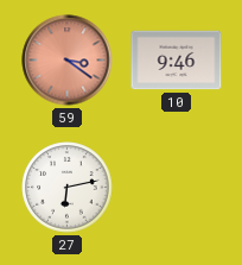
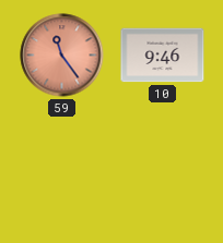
59: 3:21 -> 11:24 (62, 56)
27: 6:13 -> none (68, 188)
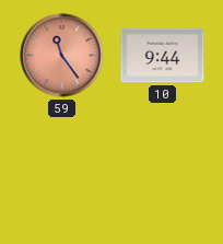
10: 9:46 -> 9:44 (163, 56)
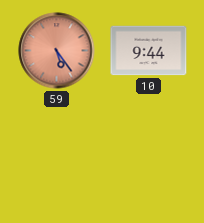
59: 11:24 -> 5:24 (57, 51)
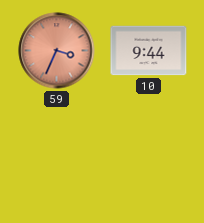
59: 5:24 -> 3:34 (57, 51)
